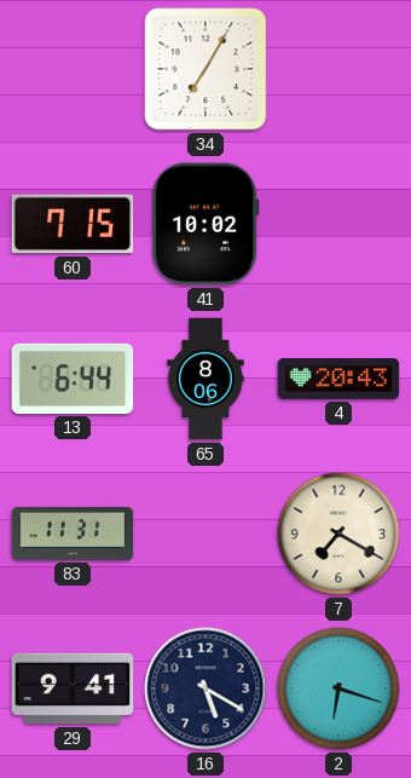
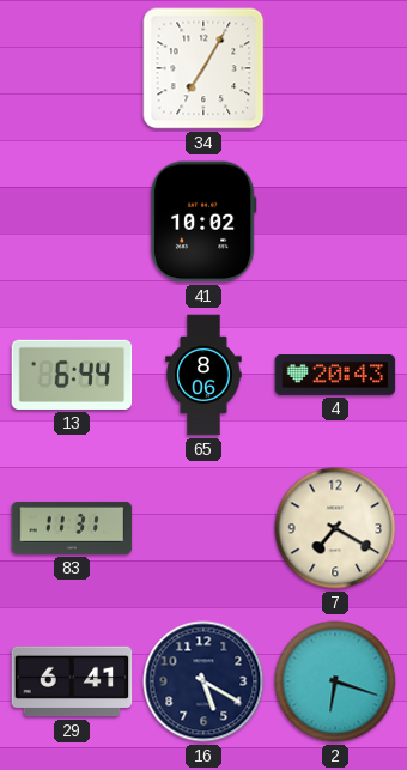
60: 7:15 -> none (73, 224)
29: 9:41 -> 6:41 (72, 681)
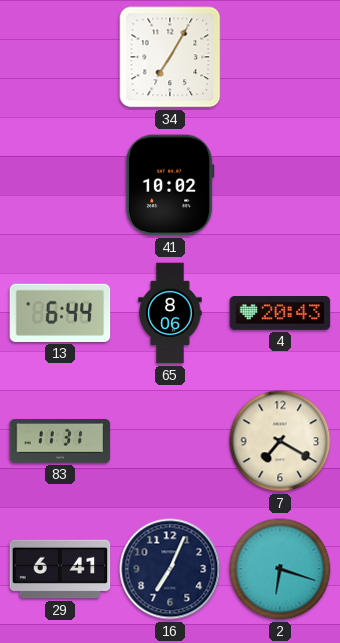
16: 5:20 -> 7:04 (170, 569)
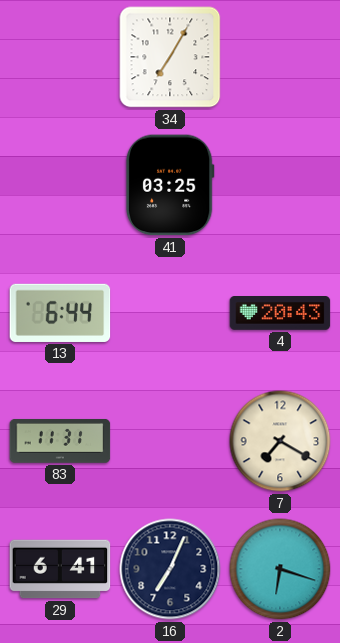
41: 10:02 -> 03:25 (170, 185)
65: 8:06 -> none (170, 313)
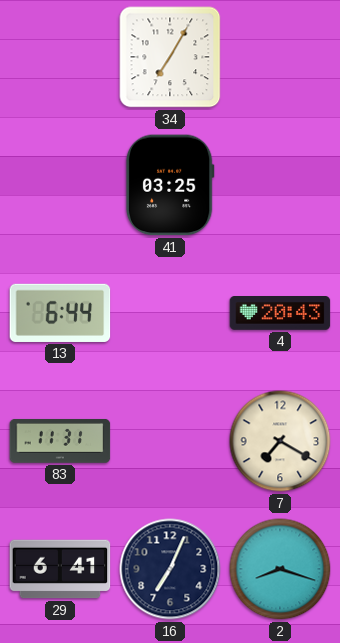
2: 6:18 -> 8:18 (280, 569)
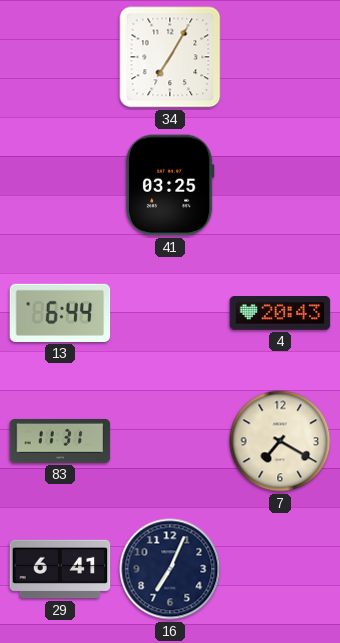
2: 8:18 -> none (280, 569)
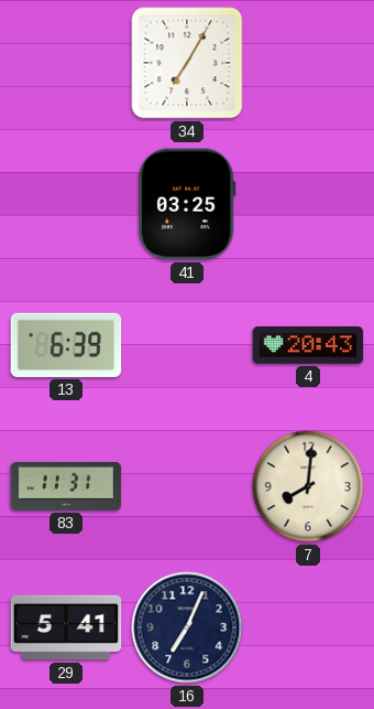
13: 6:44 -> 6:39 (66, 345)
7: 7:20 -> 8:01 (308, 486)
29: 6:41 -> 5:41 (66, 627)
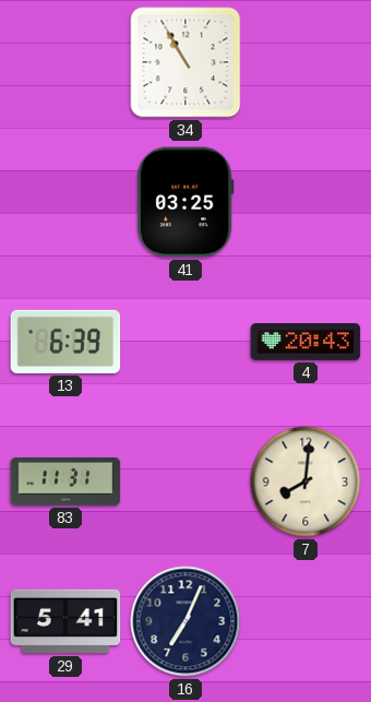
34: 7:05 -> 10:55 (185, 62)
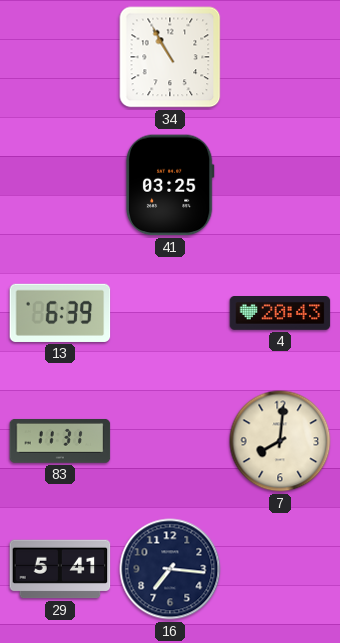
16: 7:04 -> 7:16 (170, 569)
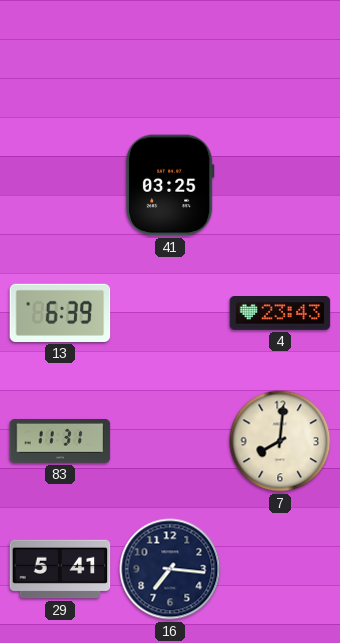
34: 10:55 -> none (170, 57)
4: 20:43 -> 23:43 (280, 313)
